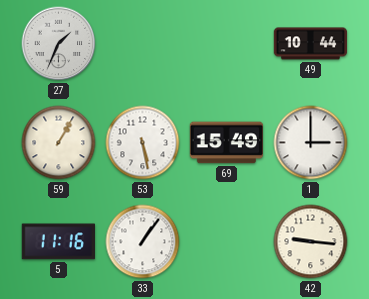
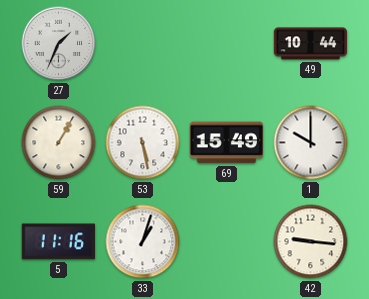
1: 3:00 -> 10:00 (311, 143)
33: 1:06 -> 1:03 (143, 242)
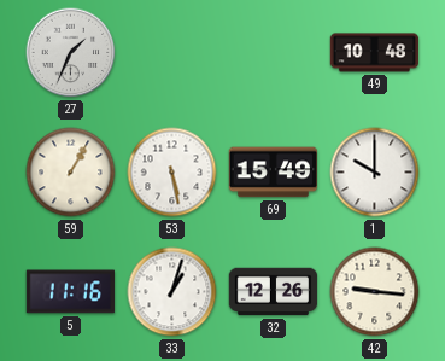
49: 10:44 -> 10:48 (375, 53)
32: none -> 12:26 (274, 292)
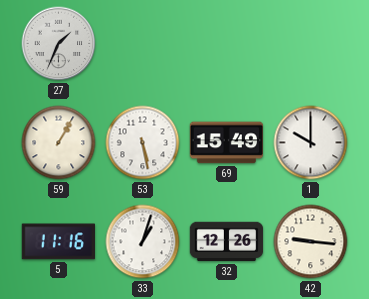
49: 10:48 -> none (375, 53)
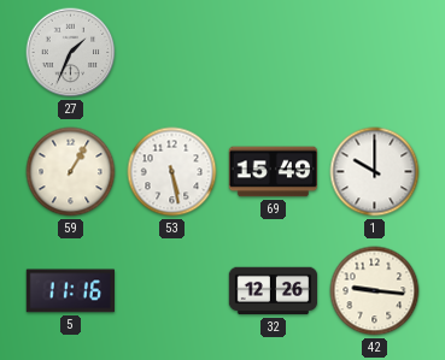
33: 1:03 -> none (143, 242)
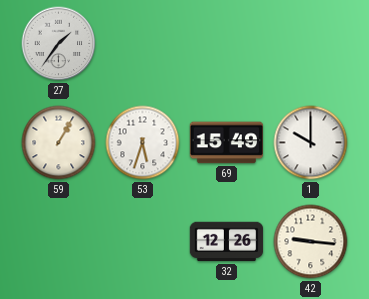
27: 1:34 -> 1:36 (59, 44)
53: 5:28 -> 5:33 (143, 143)
5: 11:16 -> none (70, 291)
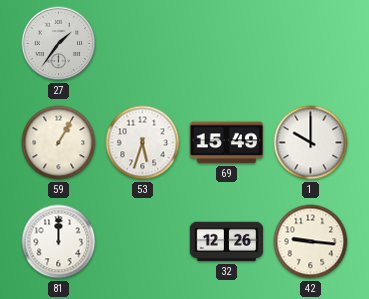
81: none -> 12:00 (59, 242)
